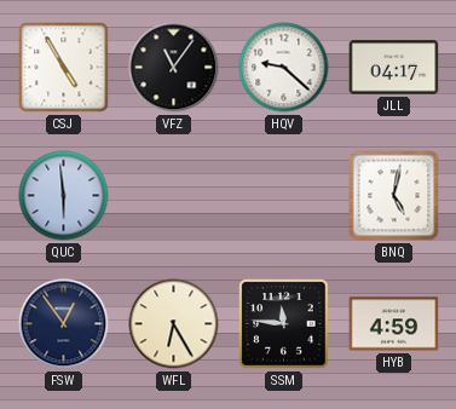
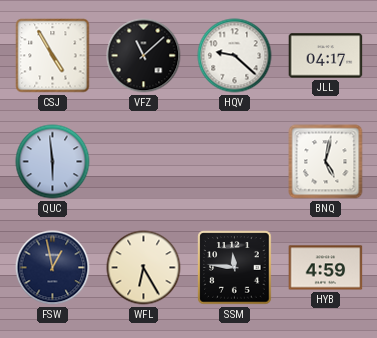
VFZ: 11:06 -> 11:08 (144, 56)
FSW: 12:54 -> 12:58 (53, 268)
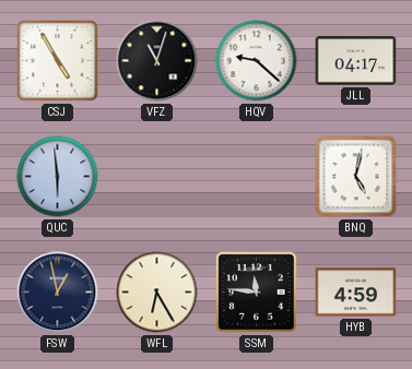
VFZ: 11:08 -> 11:03 (157, 61)
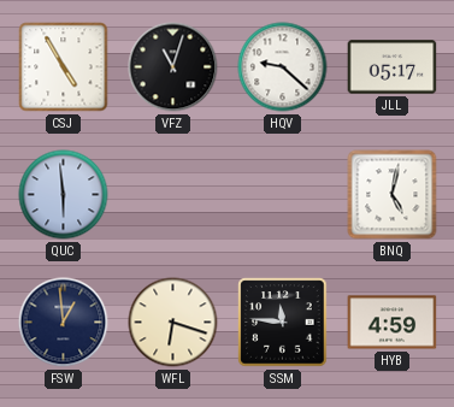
JLL: 04:17 -> 05:17 (393, 67)
FSW: 12:58 -> 12:59 (64, 323)
WFL: 6:25 -> 6:18 (173, 323)
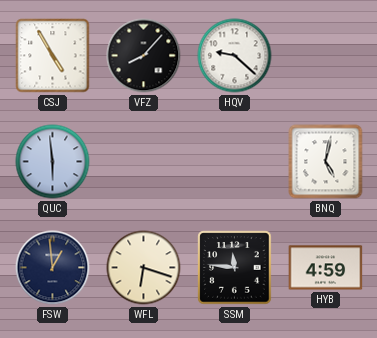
VFZ: 11:03 -> 8:07 (144, 56)
JLL: 05:17 -> none (393, 67)
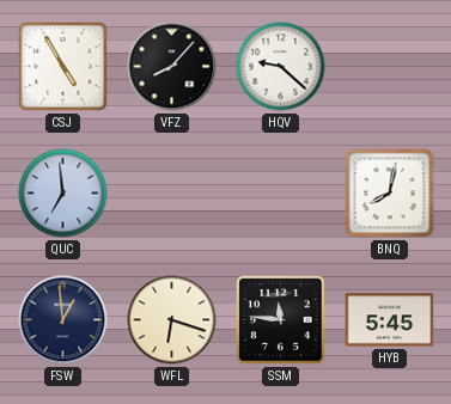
QUC: 5:59 -> 6:59 (63, 194)
BNQ: 5:02 -> 8:02 (390, 194)
HYB: 4:59 -> 5:45 (390, 320)
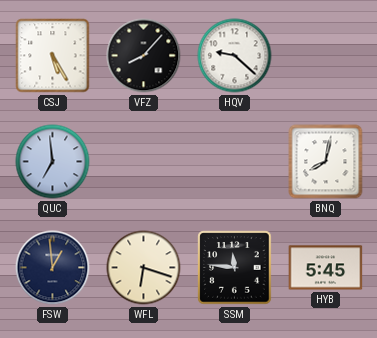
CSJ: 4:55 -> 5:25 (53, 56)
